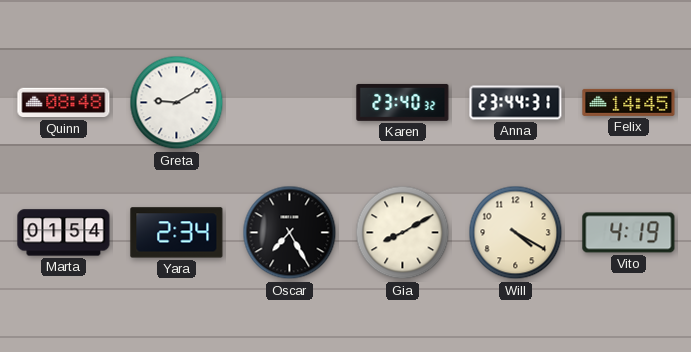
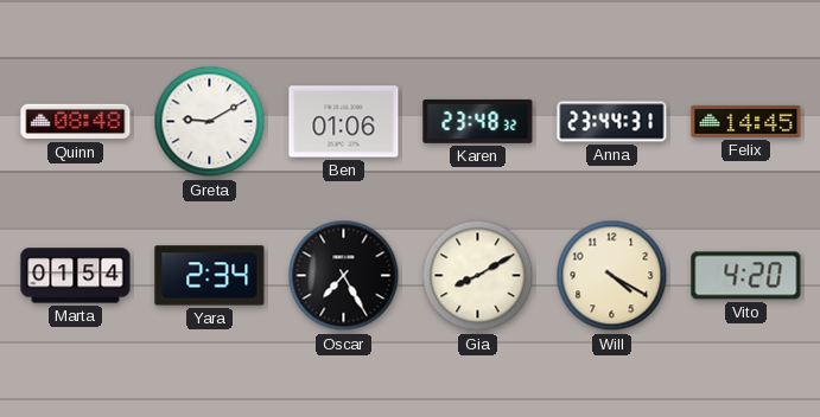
Ben: none -> 01:06 (344, 122)
Karen: 23:40 -> 23:48 (478, 121)
Vito: 4:19 -> 4:20 (746, 276)
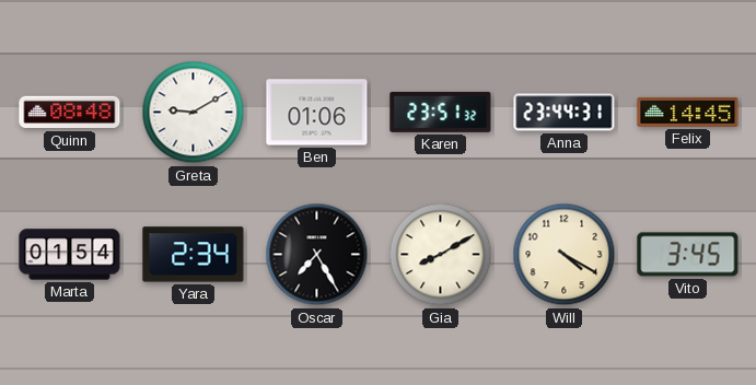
Karen: 23:48 -> 23:51 (441, 112)
Vito: 4:20 -> 3:45 (688, 255)
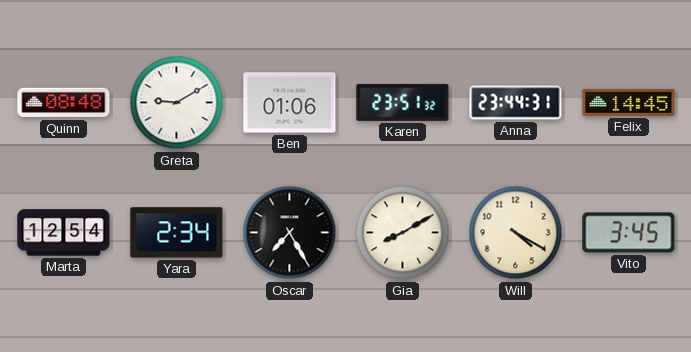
Marta: 01:54 -> 12:54 (64, 233)
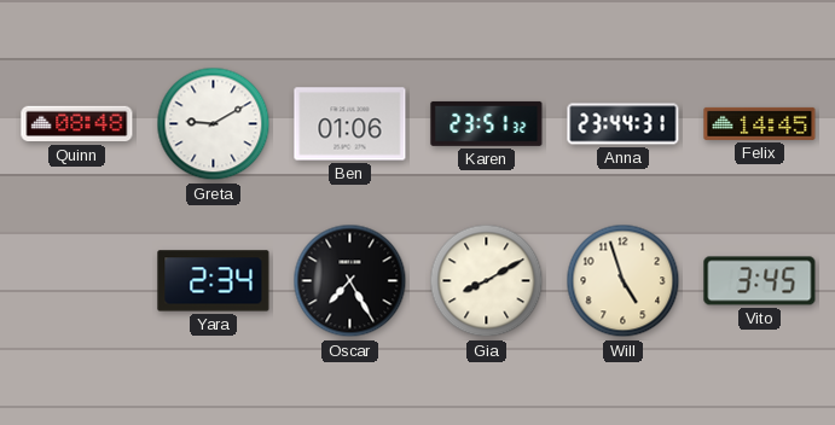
Marta: 12:54 -> none (64, 233)
Will: 4:20 -> 4:57 (624, 281)
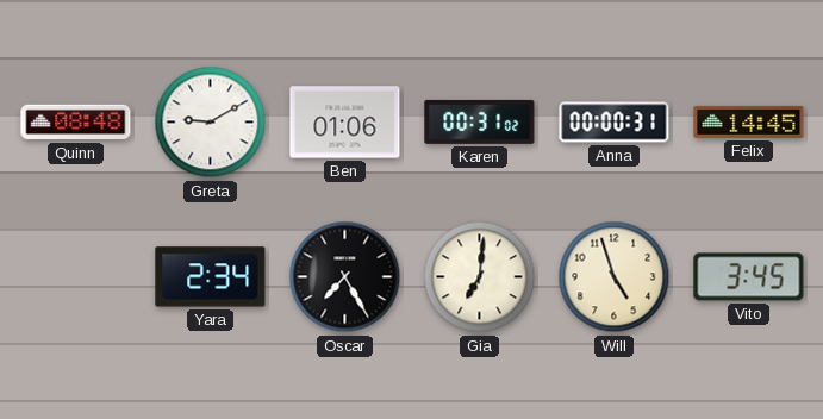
Karen: 23:51 -> 00:31 (480, 121)
Anna: 23:44 -> 00:00 (615, 123)
Gia: 8:10 -> 7:01 (480, 277)
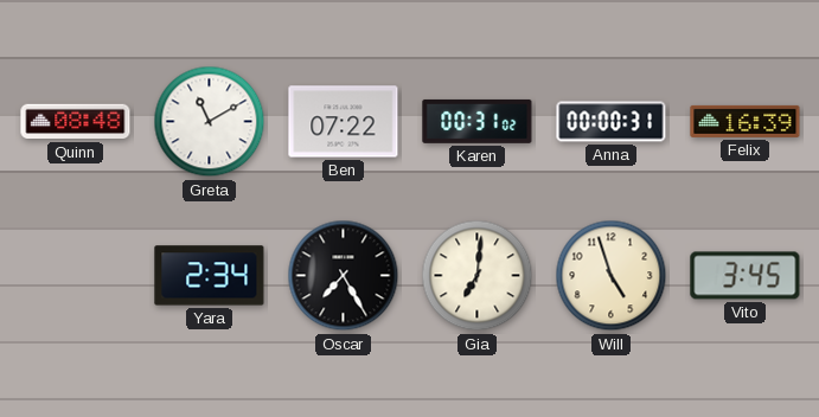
Greta: 9:10 -> 11:10 (210, 122)
Ben: 01:06 -> 07:22 (344, 122)
Felix: 14:45 -> 16:39 (746, 121)
